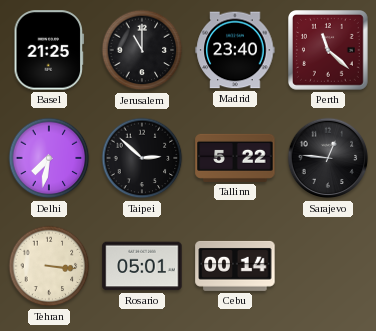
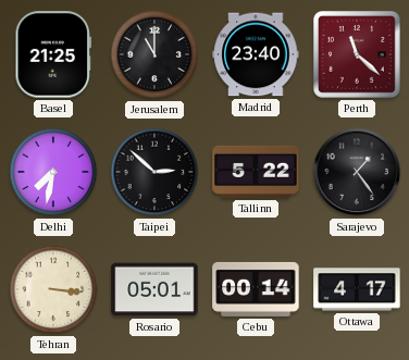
Sarajevo: 12:46 -> 1:24 (357, 172)
Ottawa: none -> 4:17 (357, 289)
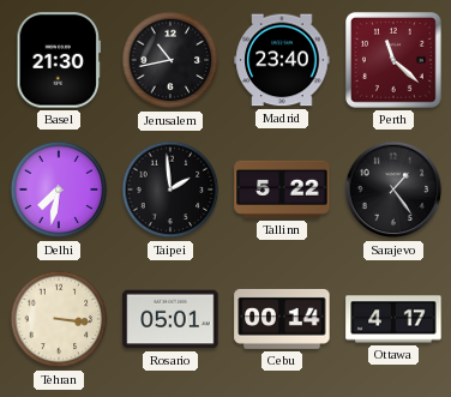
Basel: 21:25 -> 21:30 (59, 60)
Jerusalem: 11:00 -> 10:43 (170, 60)
Taipei: 2:52 -> 1:59 (170, 190)
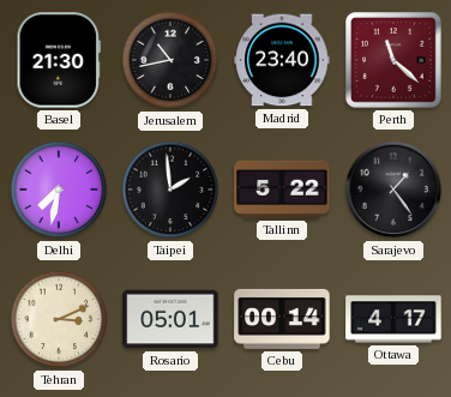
Tehran: 3:16 -> 3:11 (59, 319)
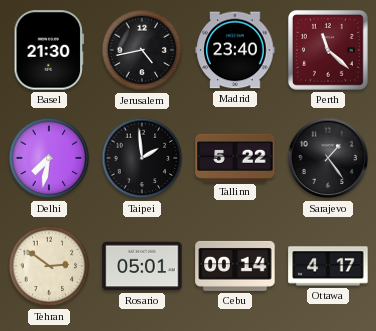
Jerusalem: 10:43 -> 4:43 (142, 50)
Tehran: 3:11 -> 2:51 (49, 266)
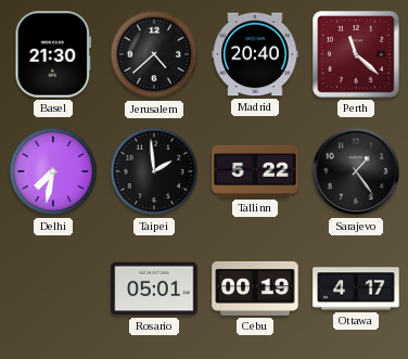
Jerusalem: 4:43 -> 4:38 (154, 54)
Madrid: 23:40 -> 20:40 (255, 54)
Tehran: 2:51 -> none (49, 266)
Cebu: 00:14 -> 00:19 (255, 289)
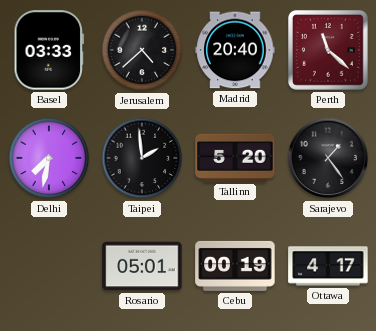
Basel: 21:30 -> 03:33 (49, 50)
Tallinn: 5:22 -> 5:20 (235, 158)
